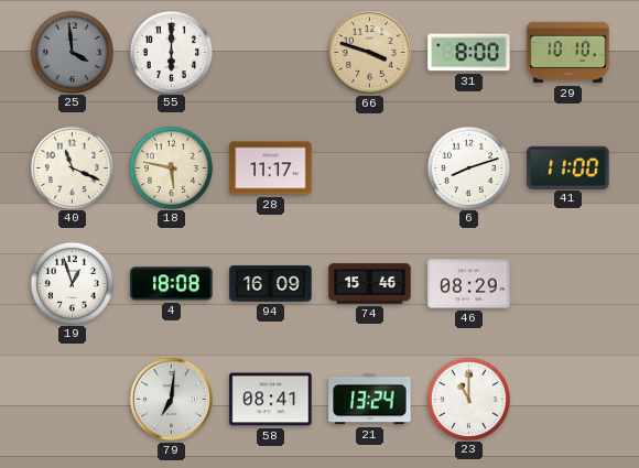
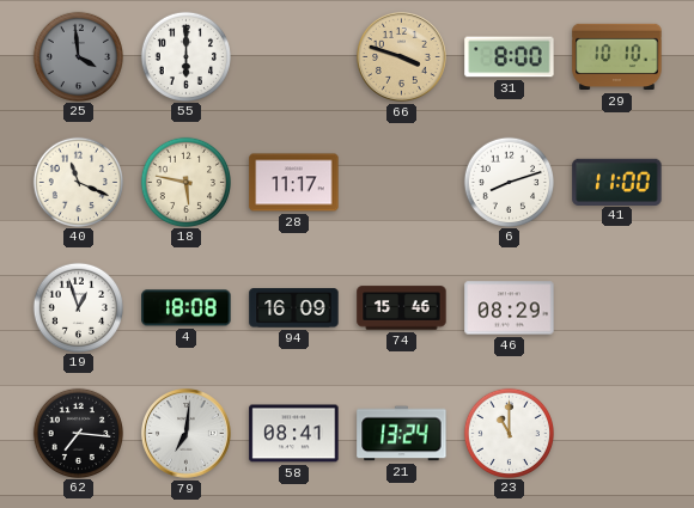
62: none -> 7:16 (78, 433)
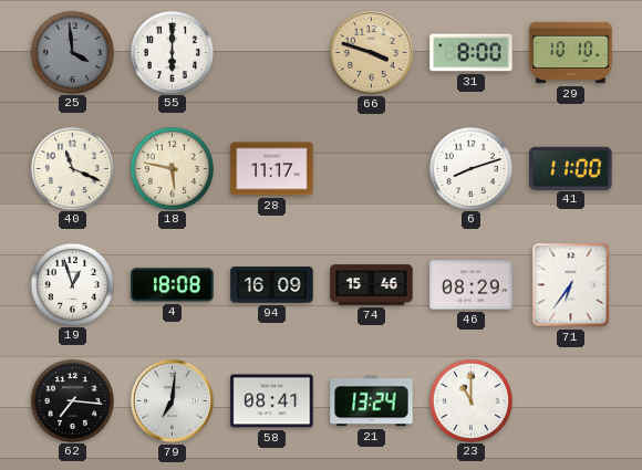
71: none -> 6:36 (571, 285)
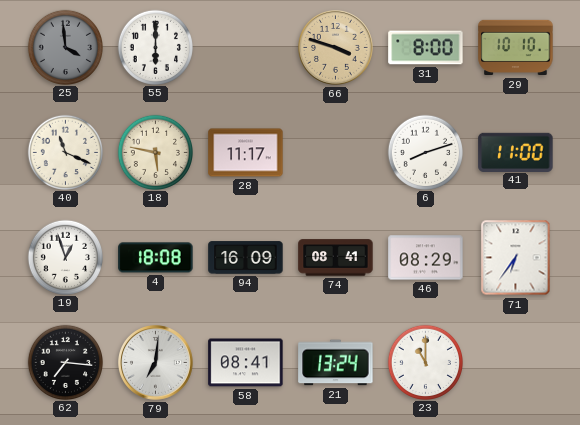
74: 15:46 -> 08:41 (336, 258)
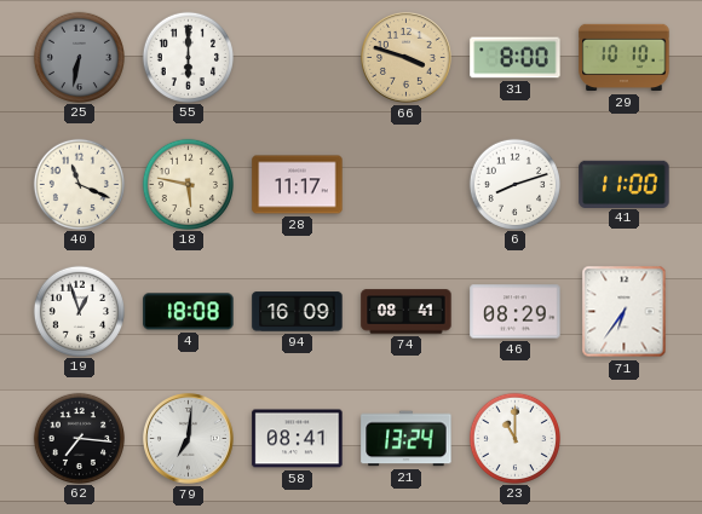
25: 3:59 -> 6:32 (79, 57)
